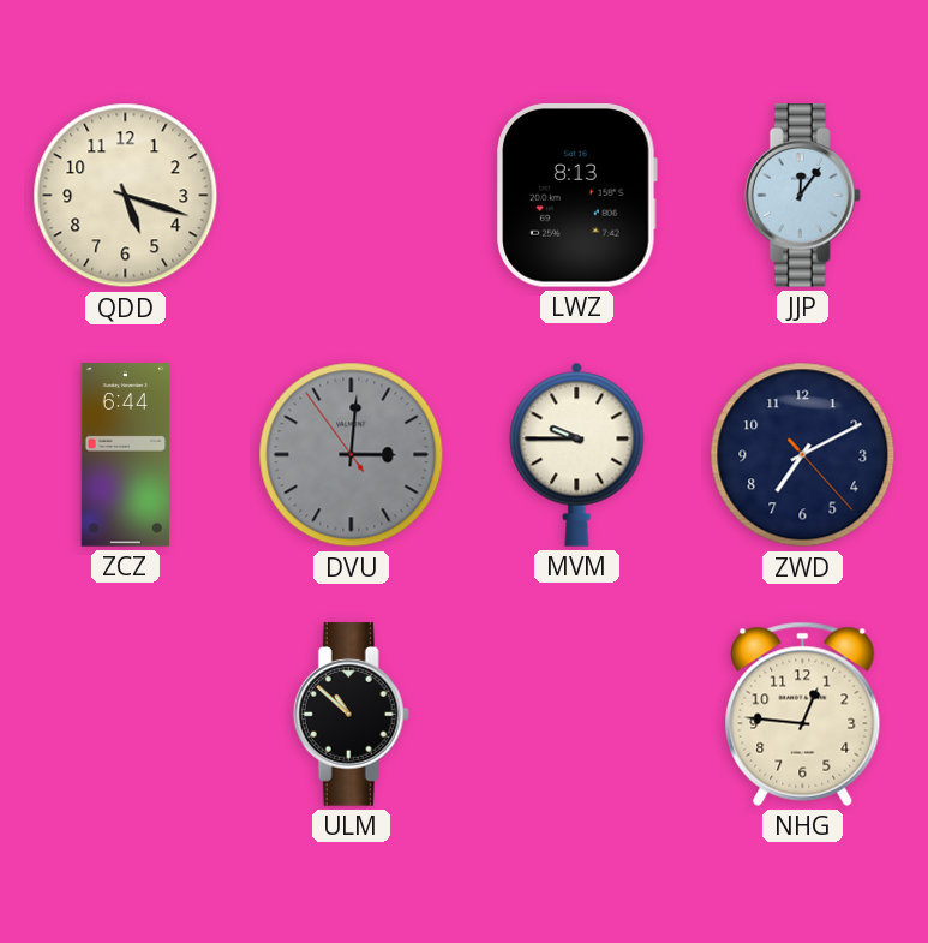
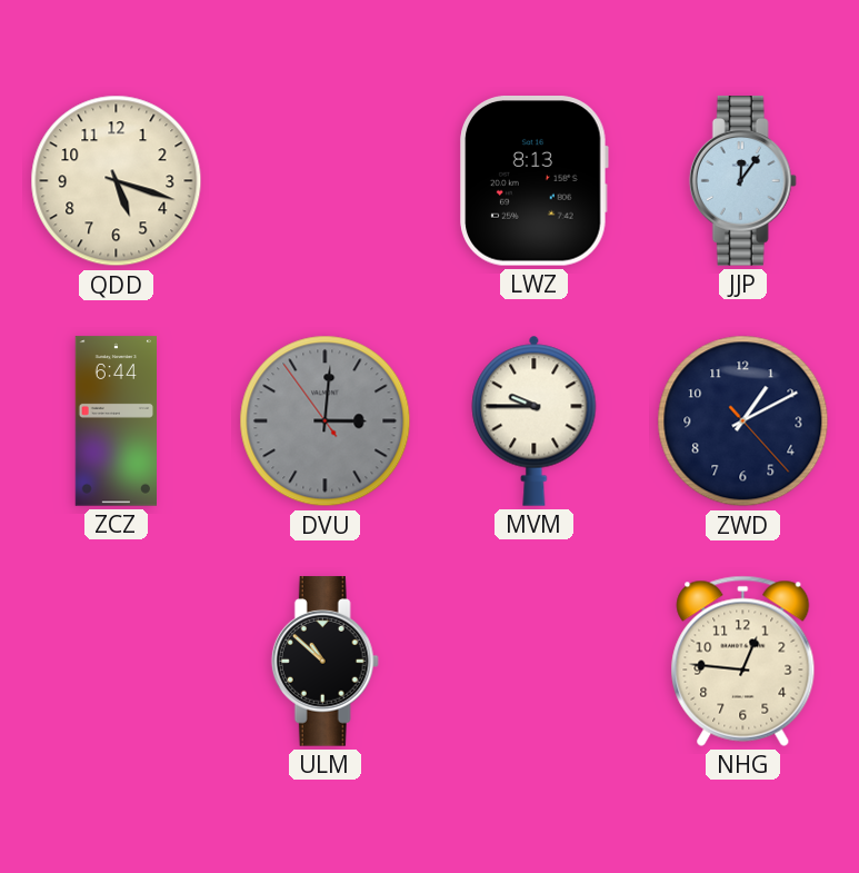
ZWD: 7:10 -> 1:10 (743, 421)
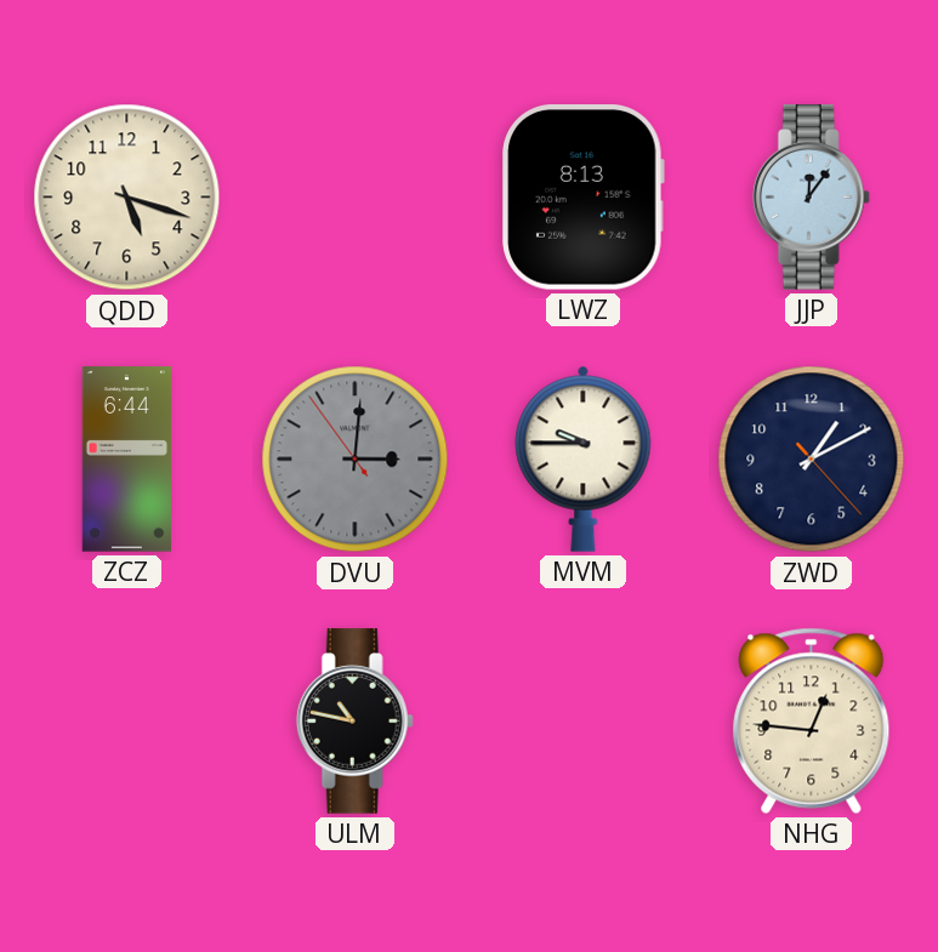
ULM: 10:52 -> 10:47 (354, 722)
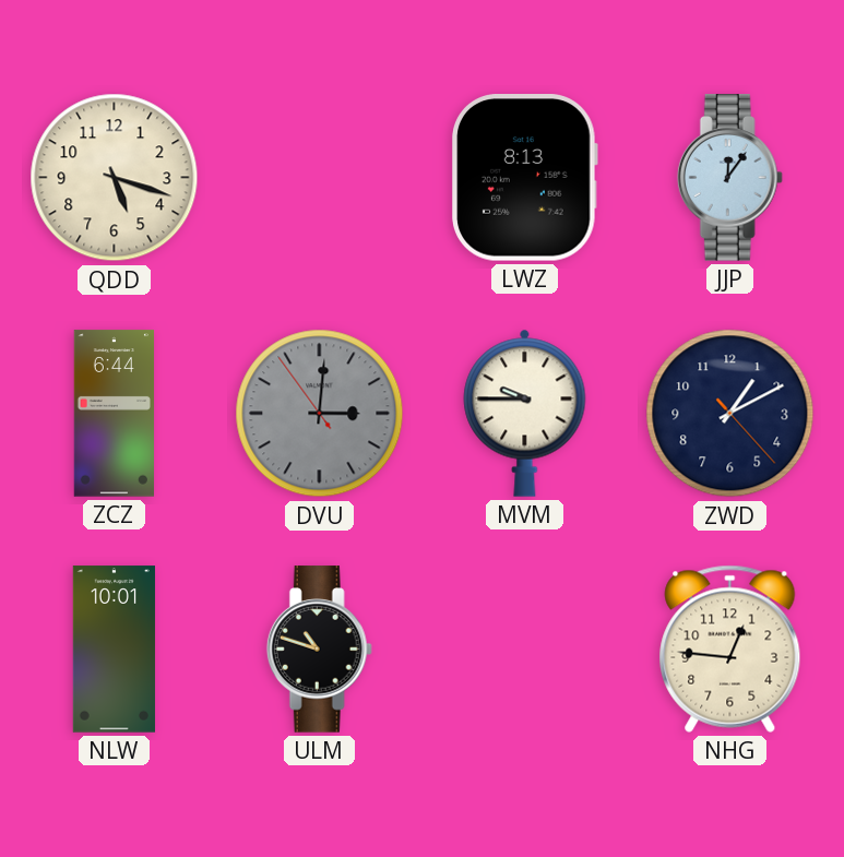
NLW: none -> 10:01 (114, 650)
ULM: 10:47 -> 10:48 (319, 650)
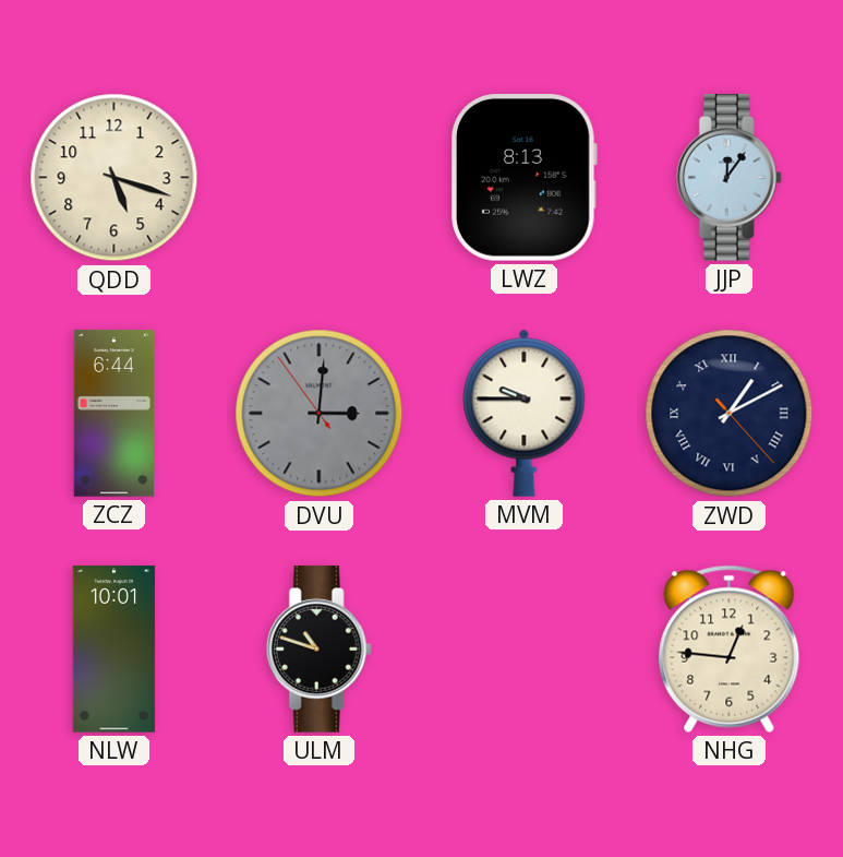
ZWD numerals: Arabic -> Roman (730, 414)
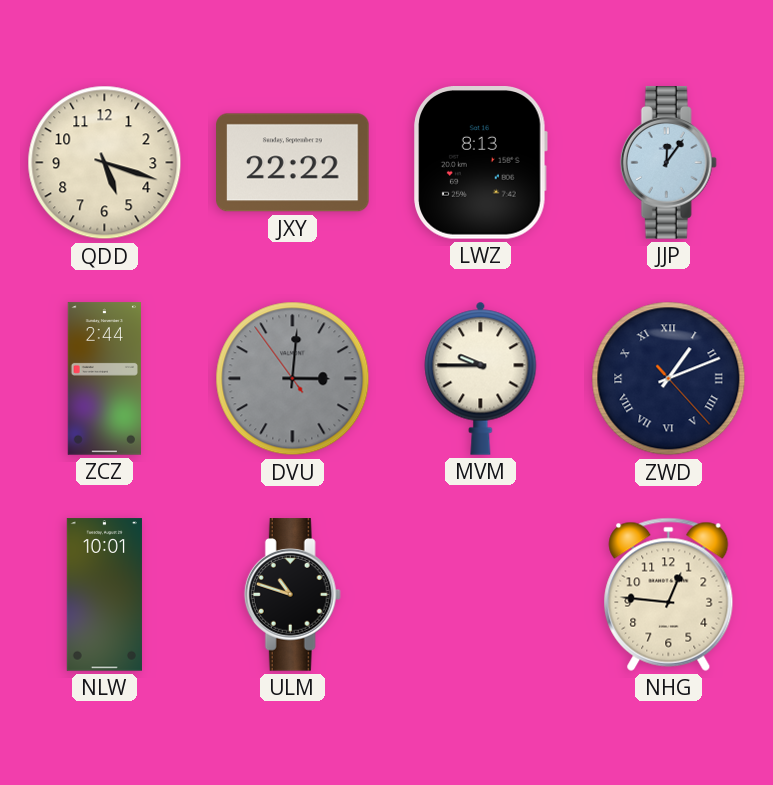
JXY: none -> 22:22 (293, 163)
ZCZ: 6:44 -> 2:44 (104, 379)
ZWD: 1:10 -> 1:11 (669, 379)
